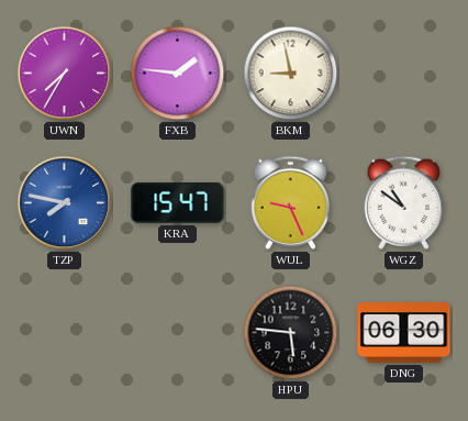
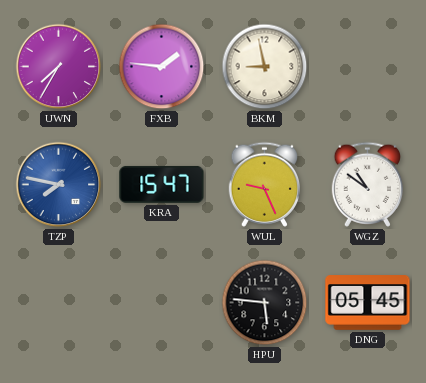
DNG: 06:30 -> 05:45 (368, 303)
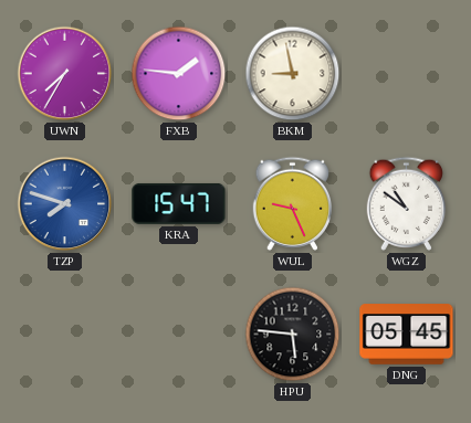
TZP: 7:47 -> 7:48 (65, 204)
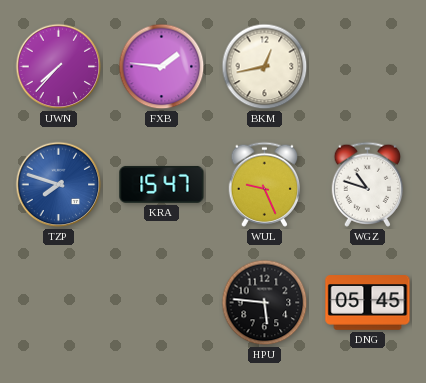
UWN: 7:35 -> 7:37 (59, 67)
BKM: 8:58 -> 12:43 (265, 67)
WGZ: 10:51 -> 10:48 (367, 184)
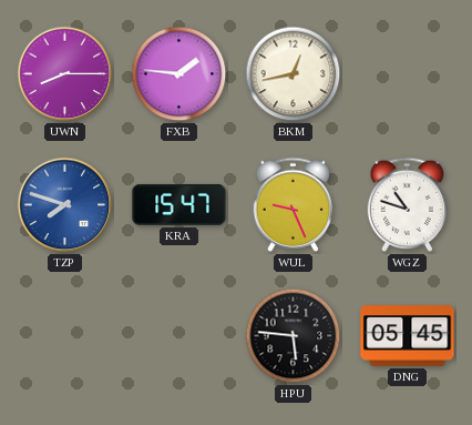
UWN: 7:37 -> 8:15 (65, 74)
